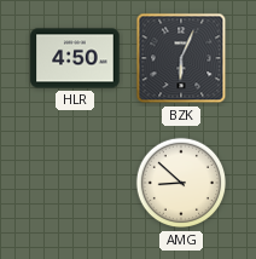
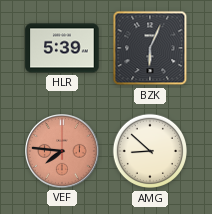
HLR: 4:50 -> 5:39 (62, 48)
VEF: none -> 7:46 (63, 152)
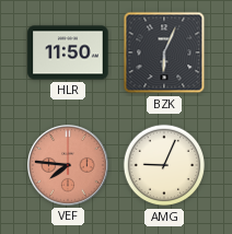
HLR: 5:39 -> 11:50 (68, 52)
AMG: 8:52 -> 9:04 (164, 165)
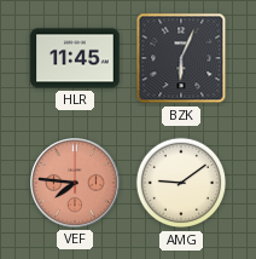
HLR: 11:50 -> 11:45 (75, 58)
AMG: 9:04 -> 9:09 (181, 183)
